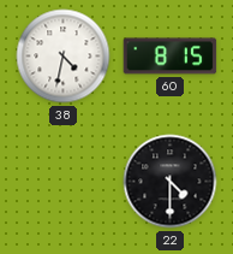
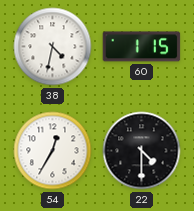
60: 8:15 -> 1:15 (142, 47)
54: none -> 12:35 (53, 151)
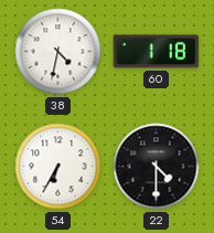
60: 1:15 -> 1:18 (157, 52)
54: 12:35 -> 6:35 (58, 167)
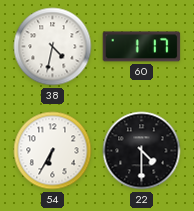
60: 1:18 -> 1:17 (142, 47)
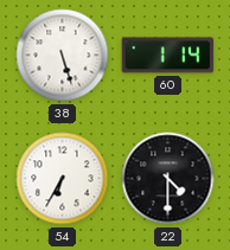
38: 4:32 -> 5:27 (63, 56)
60: 1:17 -> 1:14 (168, 56)
